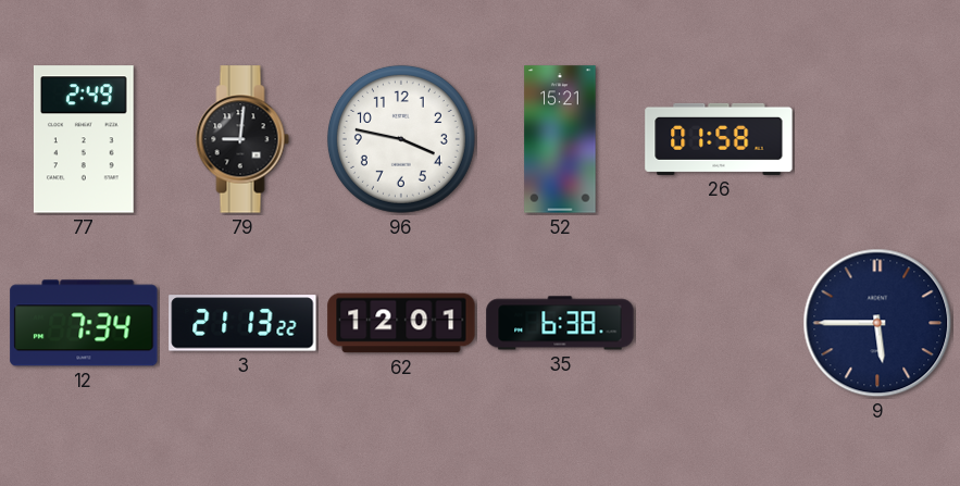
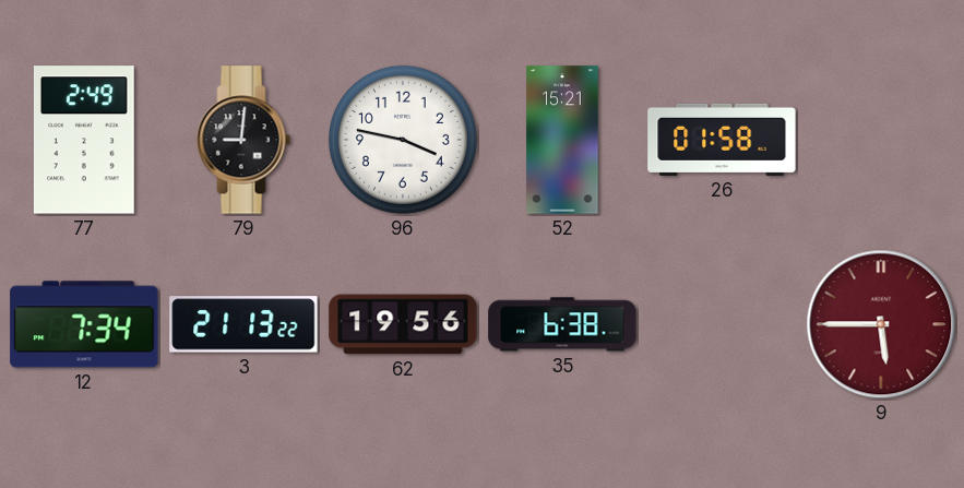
62: 12:01 -> 19:56 (403, 324)
9 dial: navy -> burgundy (881, 324)
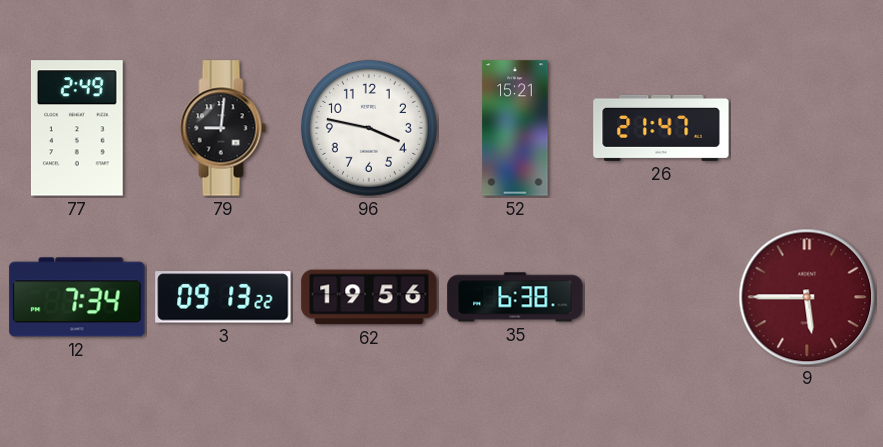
26: 01:58 -> 21:47 (661, 128)
3: 21:13 -> 09:13 (223, 297)
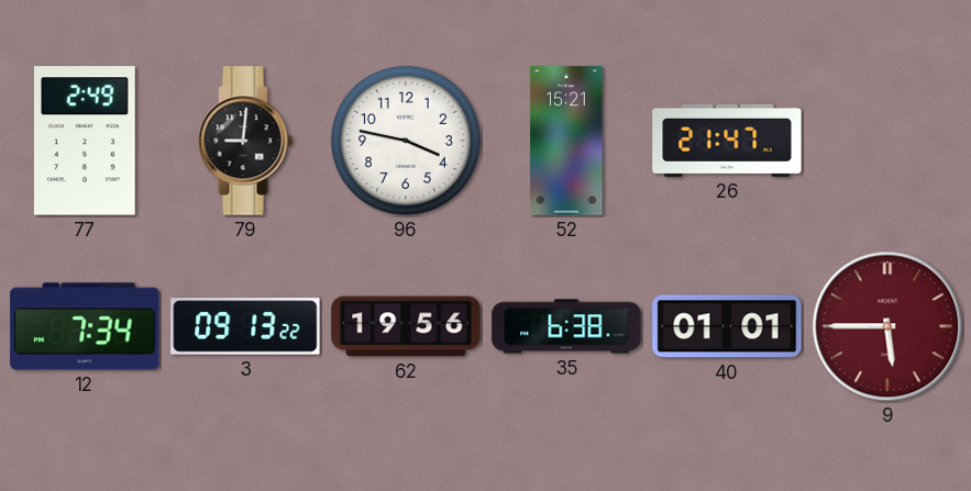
40: none -> 01:01 (727, 326)
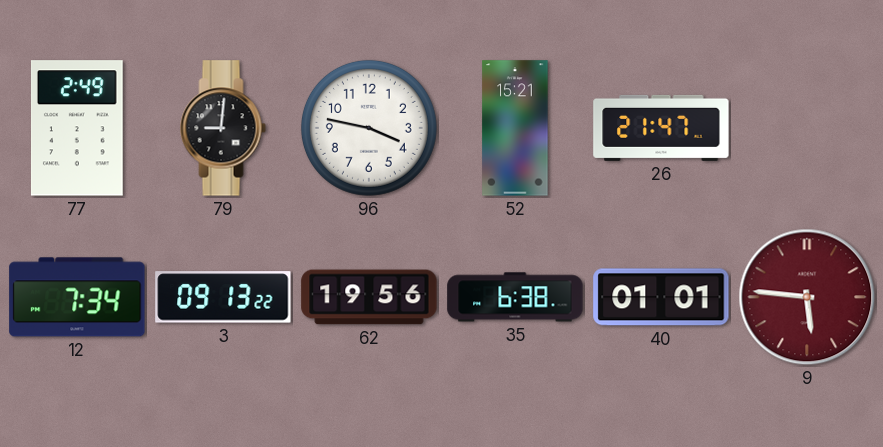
9: 5:45 -> 5:46 (807, 297)
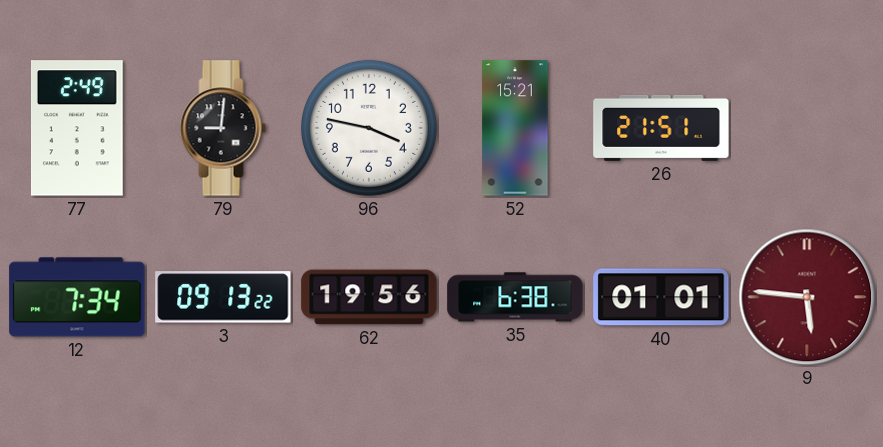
26: 21:47 -> 21:51 (661, 128)
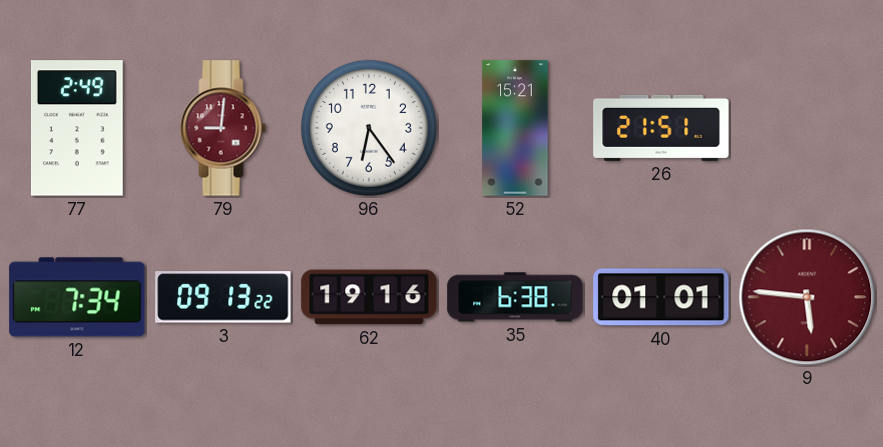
79 dial: black -> burgundy (223, 128)
96: 3:47 -> 6:24 (369, 128)
62: 19:56 -> 19:16 (369, 297)
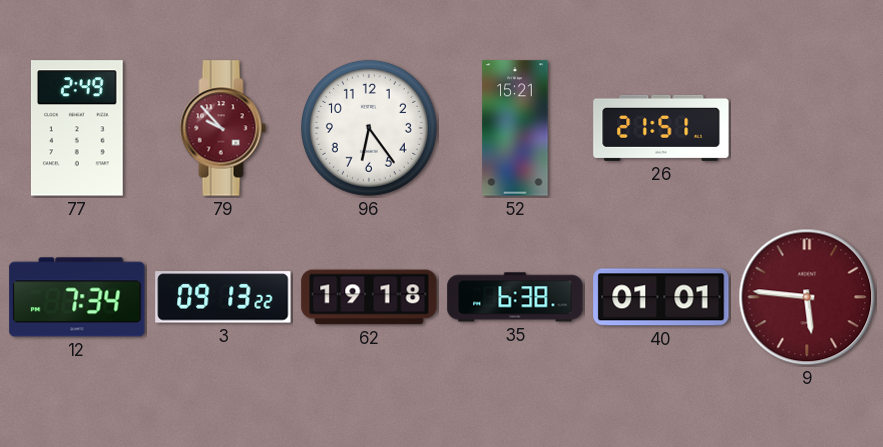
79: 9:01 -> 9:53 (223, 128)
62: 19:16 -> 19:18 (369, 297)
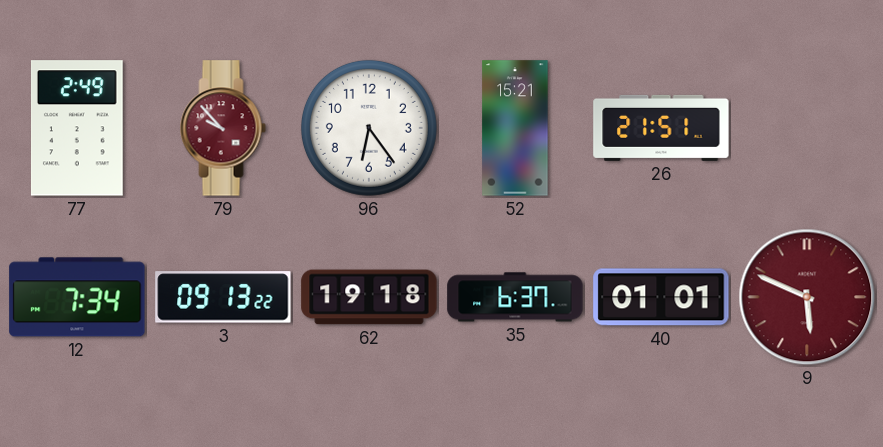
35: 6:38 -> 6:37 (515, 297)
9: 5:46 -> 5:49 (807, 297)
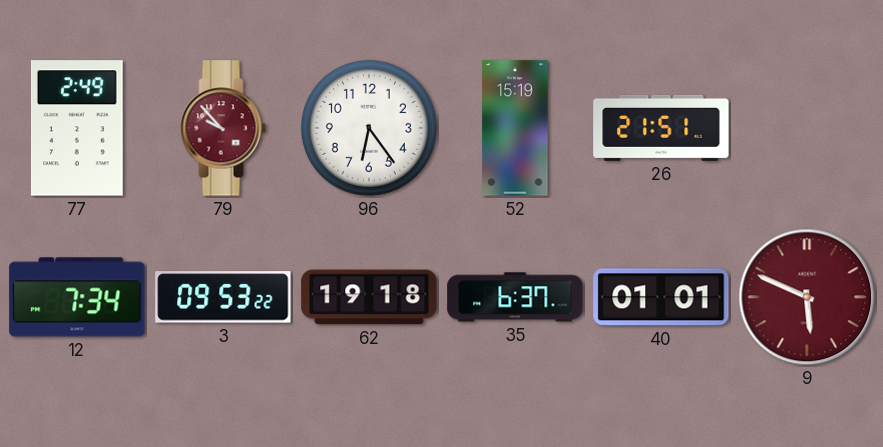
52: 15:21 -> 15:19 (515, 128)
3: 09:13 -> 09:53 (223, 297)
